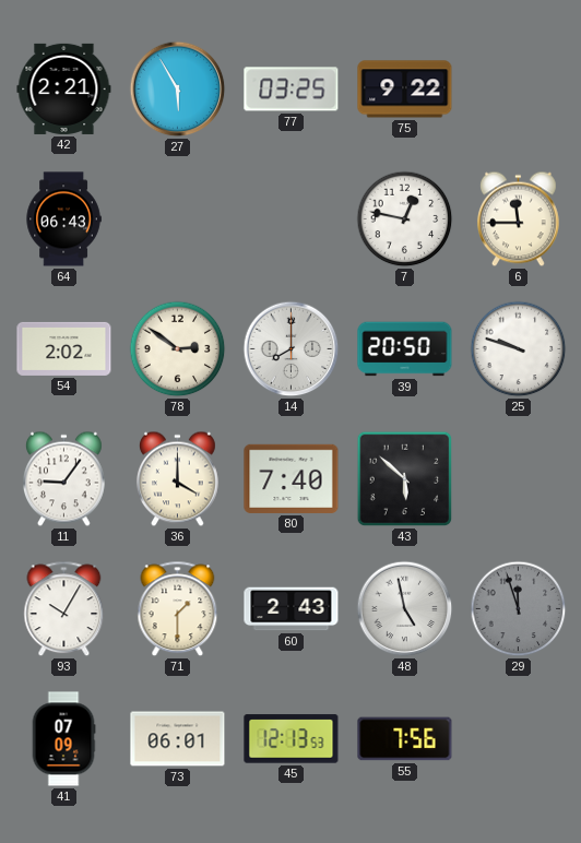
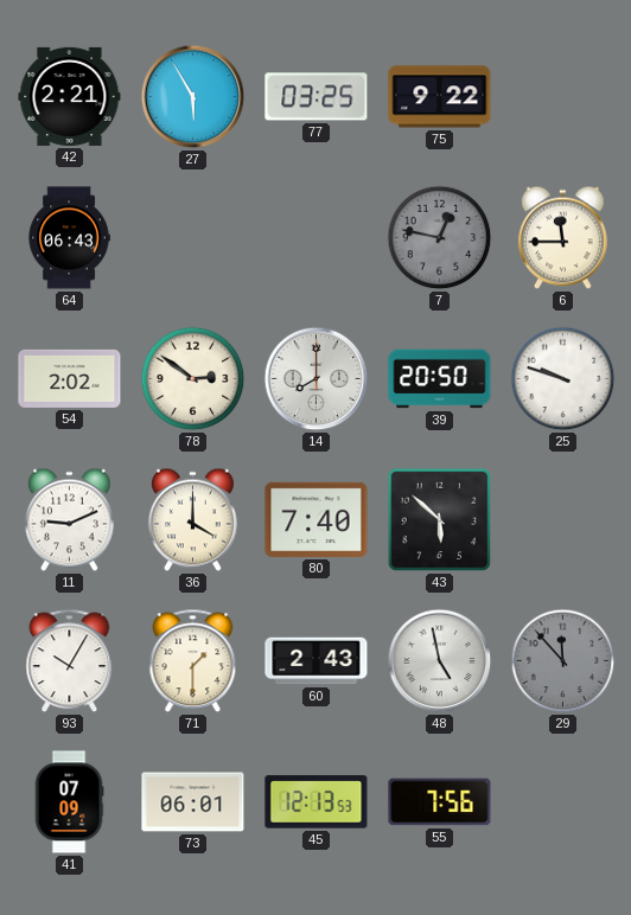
7 dial: white -> grey (440, 238)
11: 9:06 -> 9:11 (70, 520)
29: 11:57 -> 11:53 (563, 661)
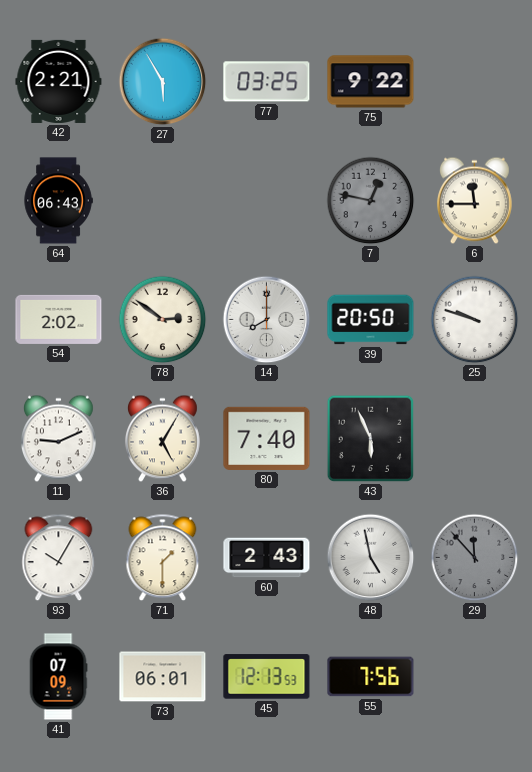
36: 4:00 -> 5:05 (163, 439)
43: 5:52 -> 5:56 (371, 439)
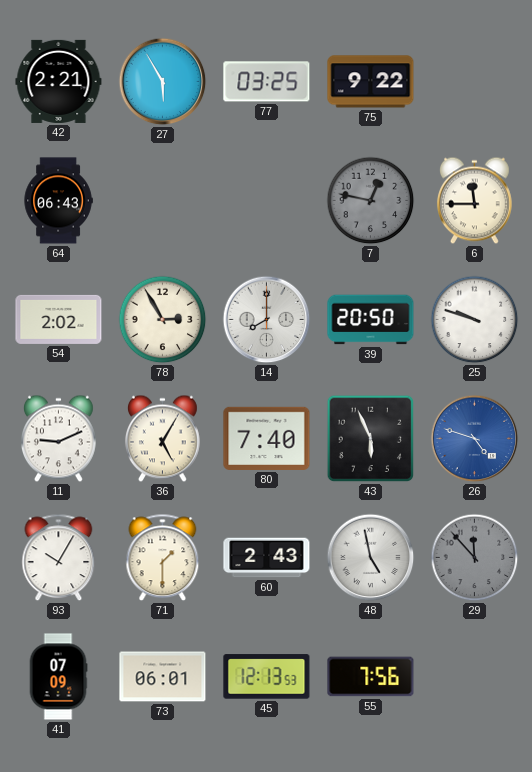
78: 2:51 -> 2:55 (163, 320)
26: none -> 4:48 (475, 439)
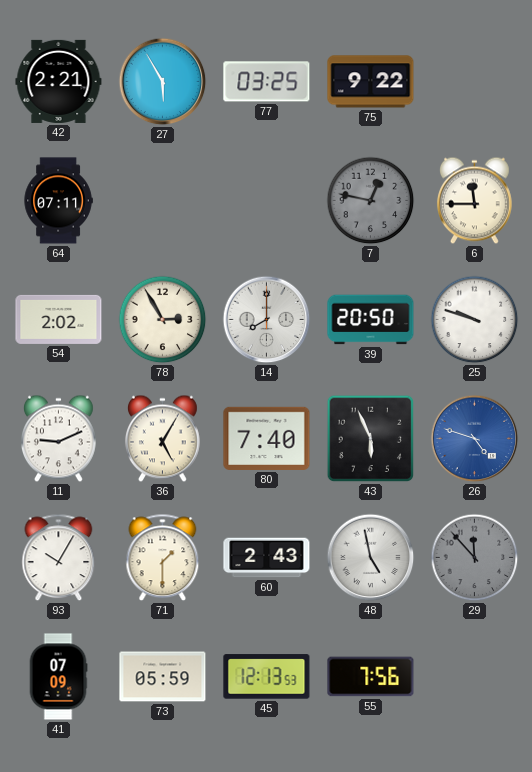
64: 06:43 -> 07:11 (58, 201)
73: 06:01 -> 05:59 (163, 677)
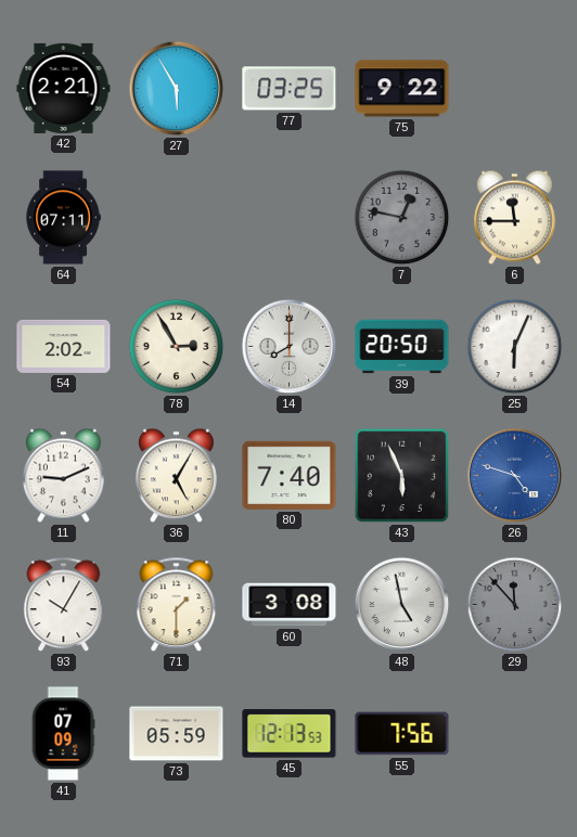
25: 9:48 -> 6:04 (515, 347)
60: 2:43 -> 3:08 (290, 605)
